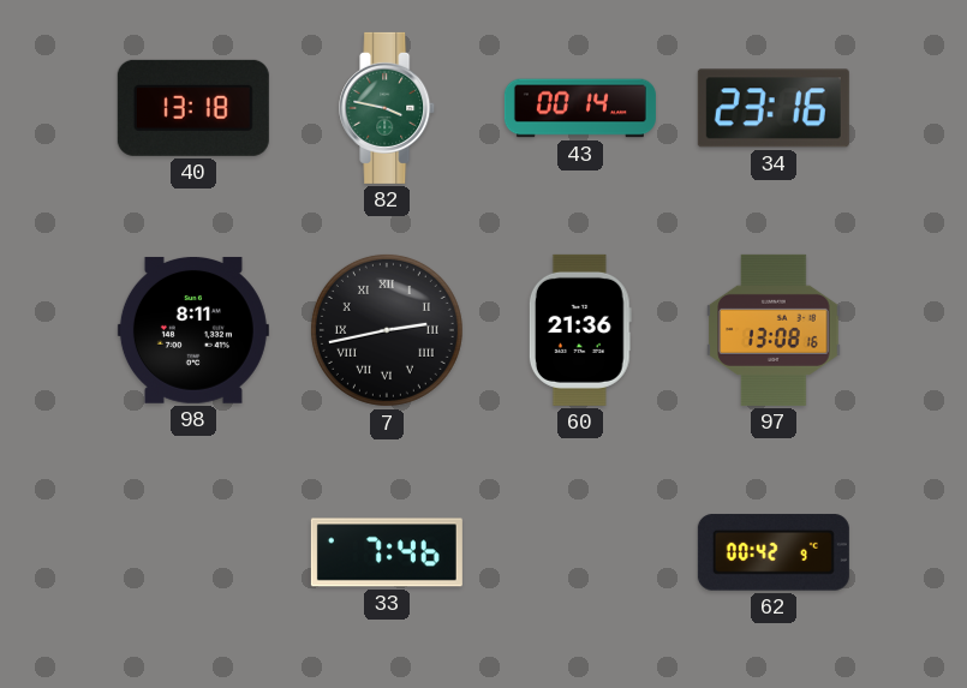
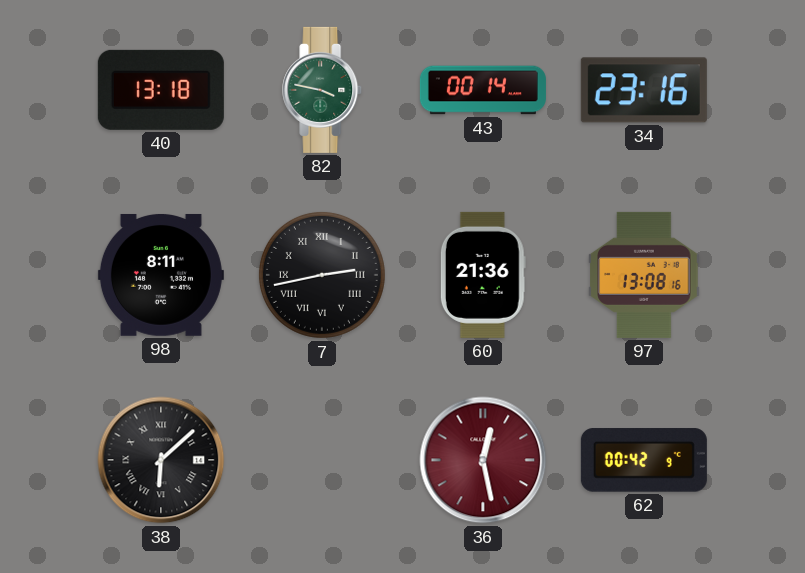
38: none -> 6:08 (161, 460)
33: 7:46 -> none (387, 552)
36: none -> 12:28 (483, 460)
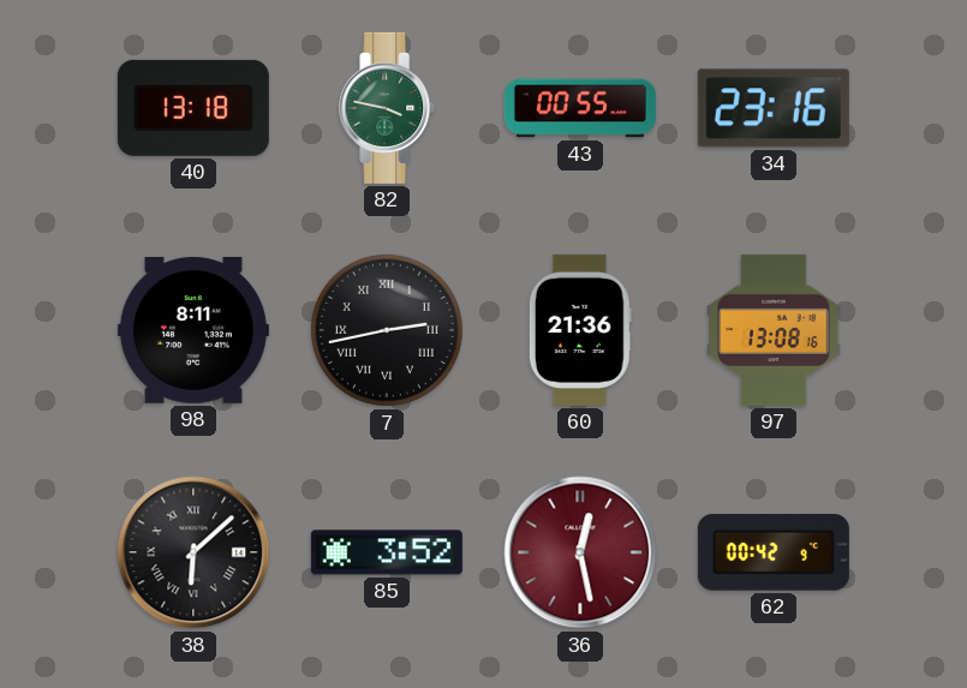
43: 00:14 -> 00:55 (580, 108)
85: none -> 3:52 (387, 552)
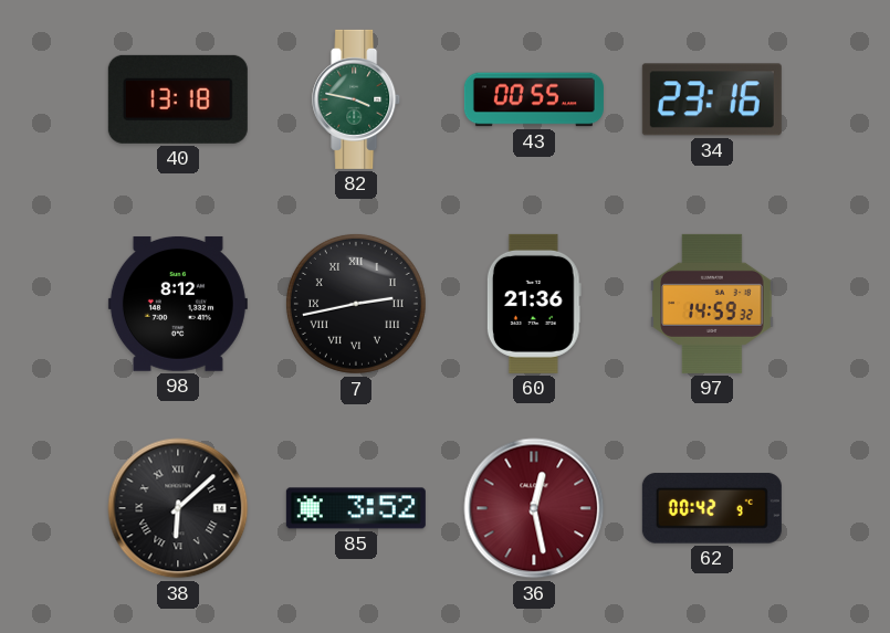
98: 8:11 -> 8:12 (178, 304)
97: 13:08 -> 14:59 (712, 304)
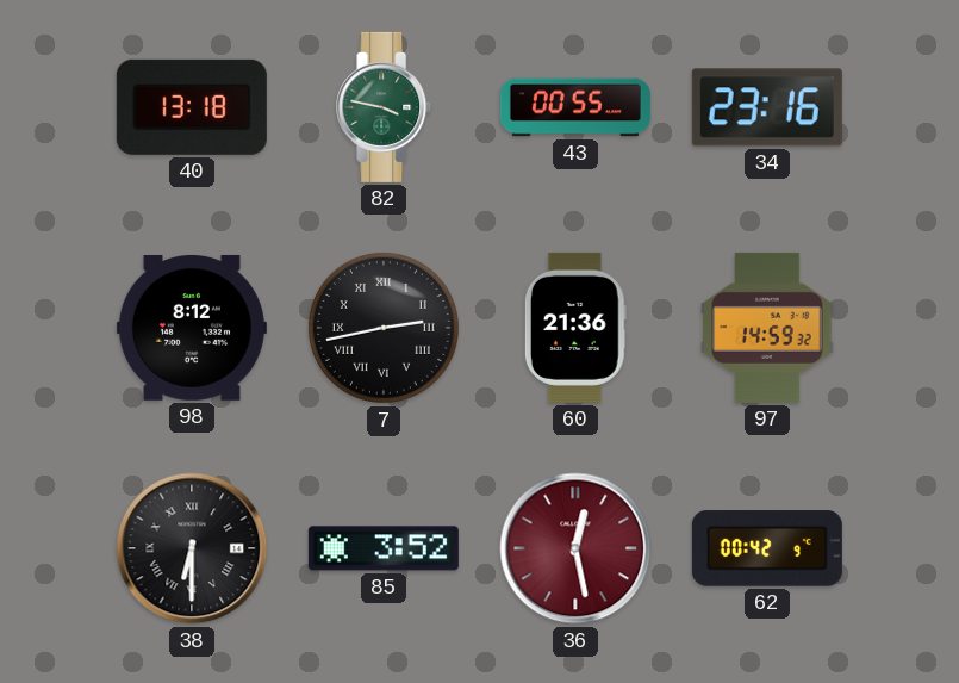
38: 6:08 -> 6:30 (192, 548)
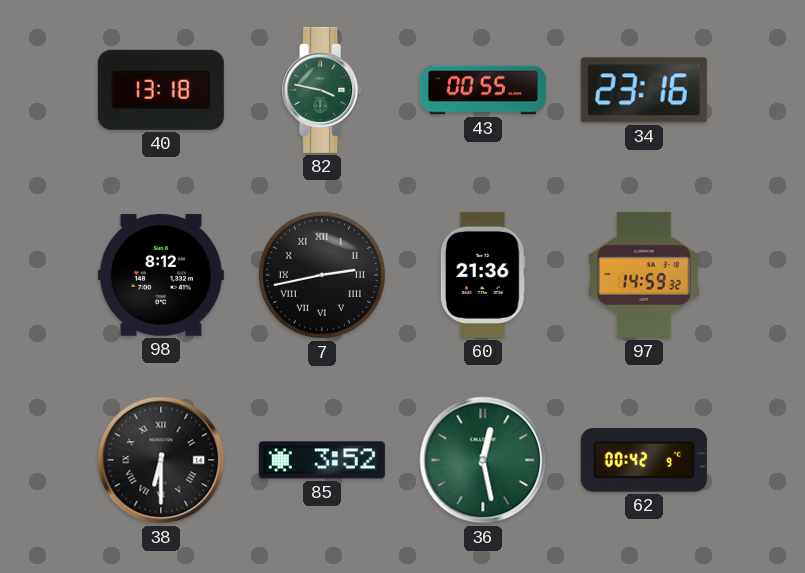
36 dial: burgundy -> green (483, 460)
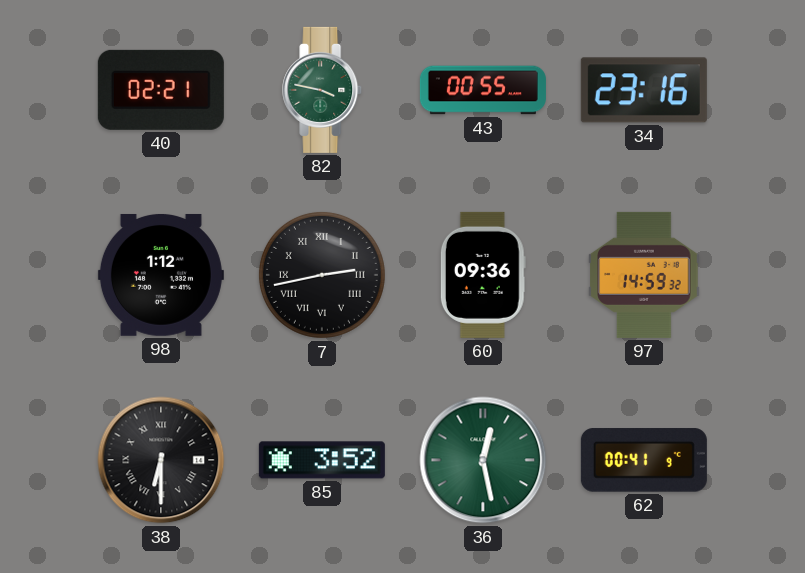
40: 13:18 -> 02:21 (161, 90)
98: 8:12 -> 1:12 (161, 275)
60: 21:36 -> 09:36 (483, 275)
62: 00:42 -> 00:41 (644, 460)
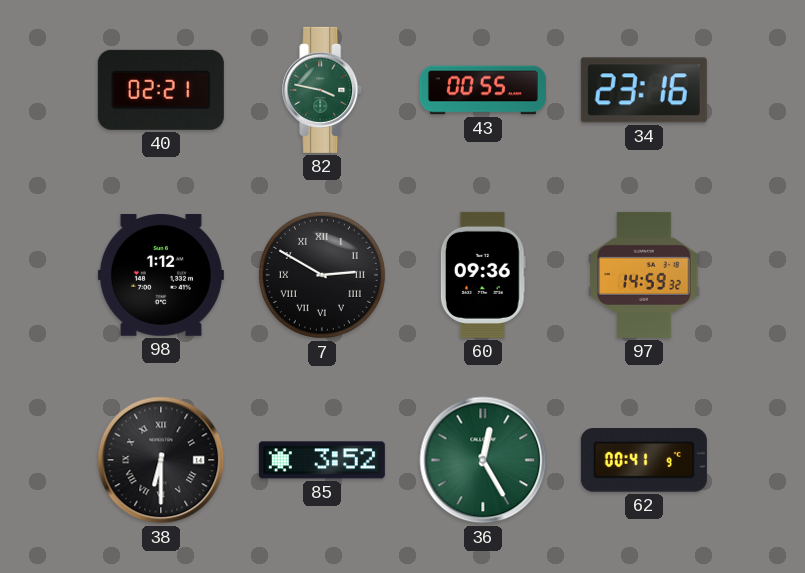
7: 2:43 -> 2:50 (322, 275)
36: 12:28 -> 12:25 (483, 460)
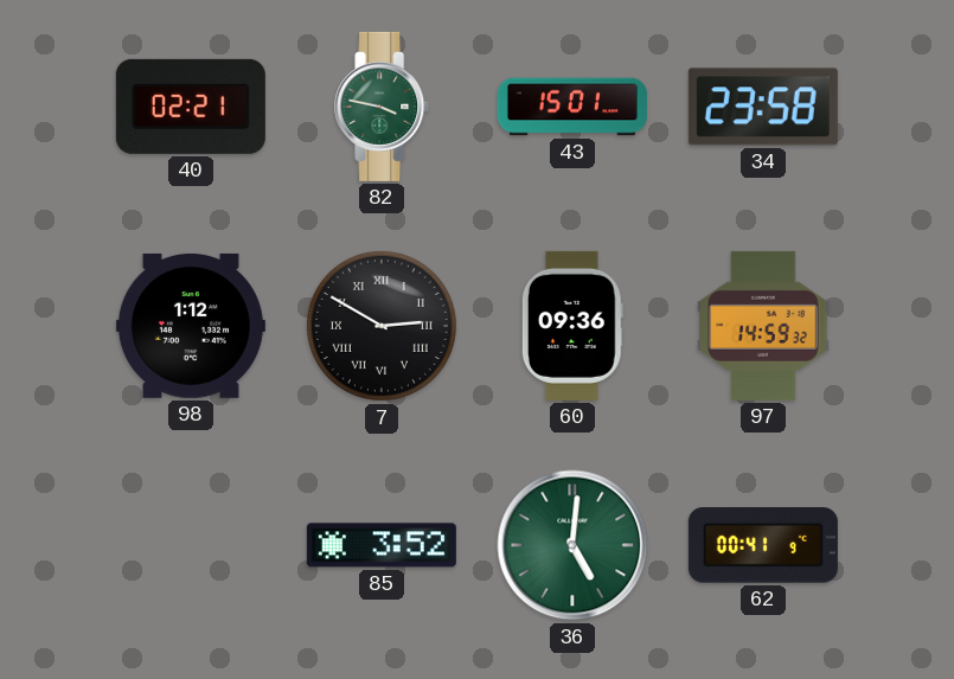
43: 00:55 -> 15:01 (572, 107)
34: 23:16 -> 23:58 (763, 107)
38: 6:30 -> none (161, 460)
36: 12:25 -> 5:01 (572, 545)
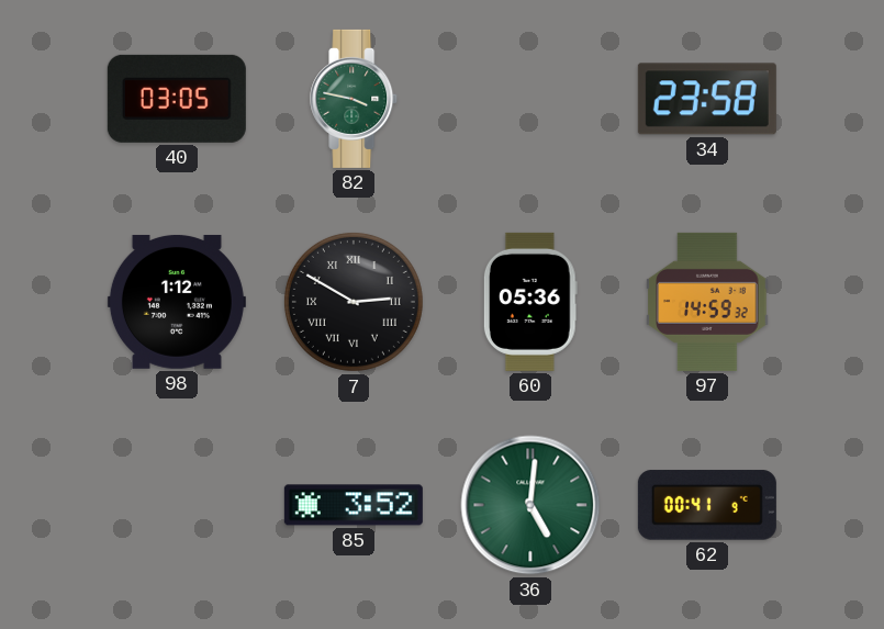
40: 02:21 -> 03:05 (177, 99)
43: 15:01 -> none (572, 107)
60: 09:36 -> 05:36 (530, 302)
